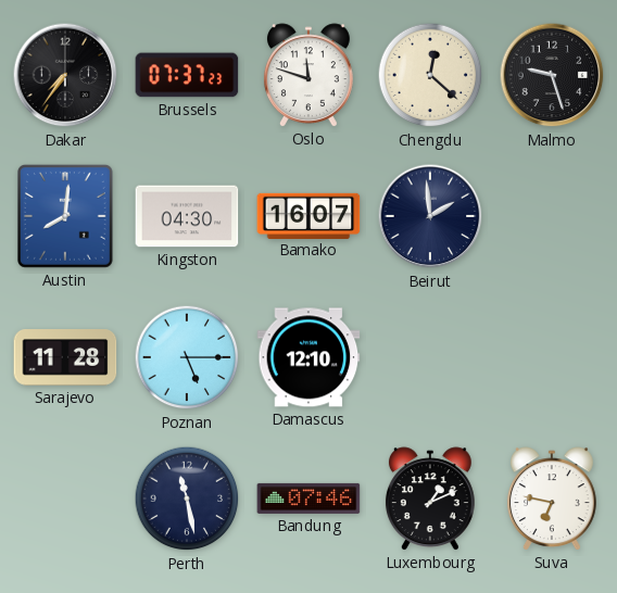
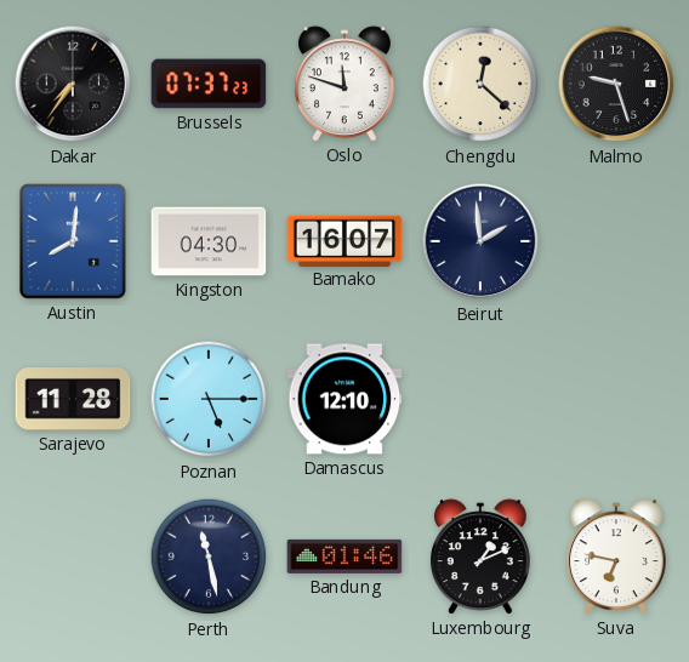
Bandung: 07:46 -> 01:46 (344, 557)
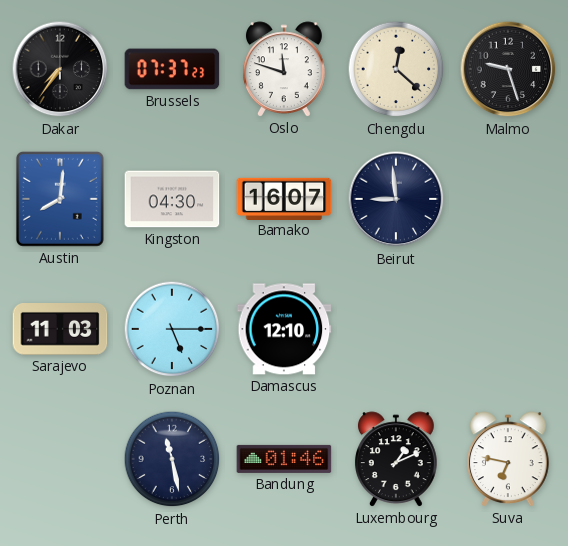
Beirut: 1:59 -> 8:59 (396, 199)
Sarajevo: 11:28 -> 11:03 (60, 330)
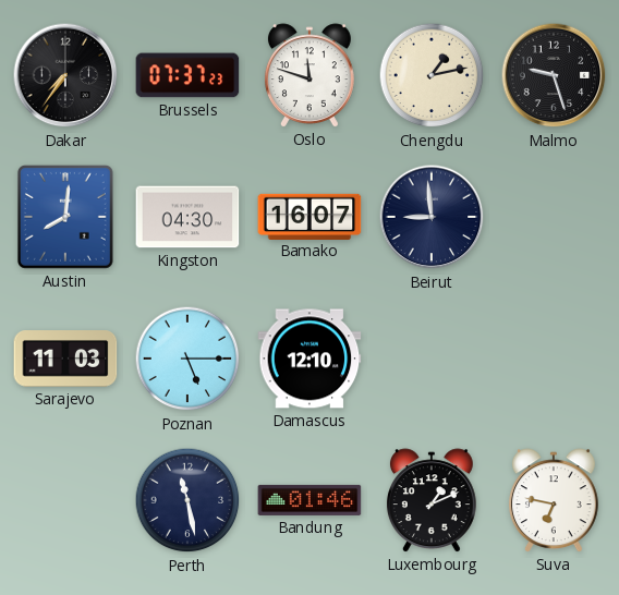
Chengdu: 12:22 -> 1:13 (432, 75)
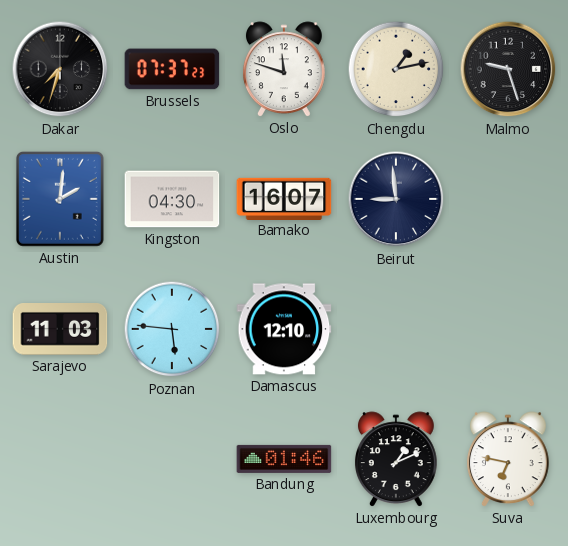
Dakar: 7:36 -> 7:33 (60, 69)
Austin: 8:01 -> 2:01 (60, 200)
Poznan: 5:15 -> 5:46 (172, 329)
Perth: 11:28 -> none (187, 500)
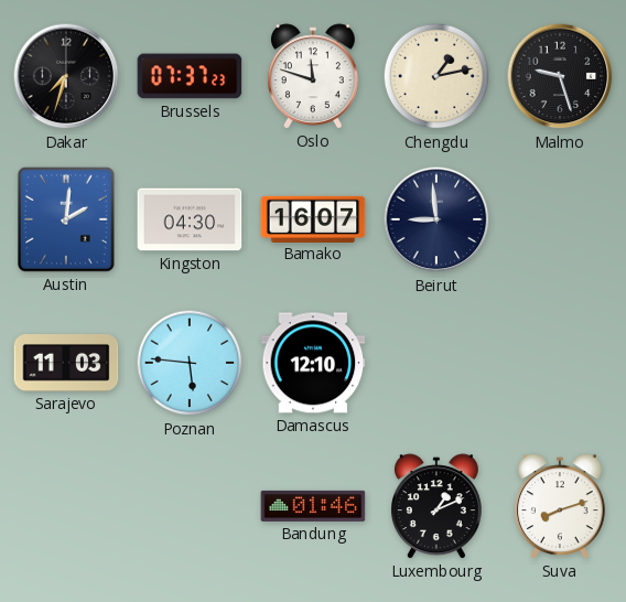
Suva: 6:47 -> 8:12 (560, 506)
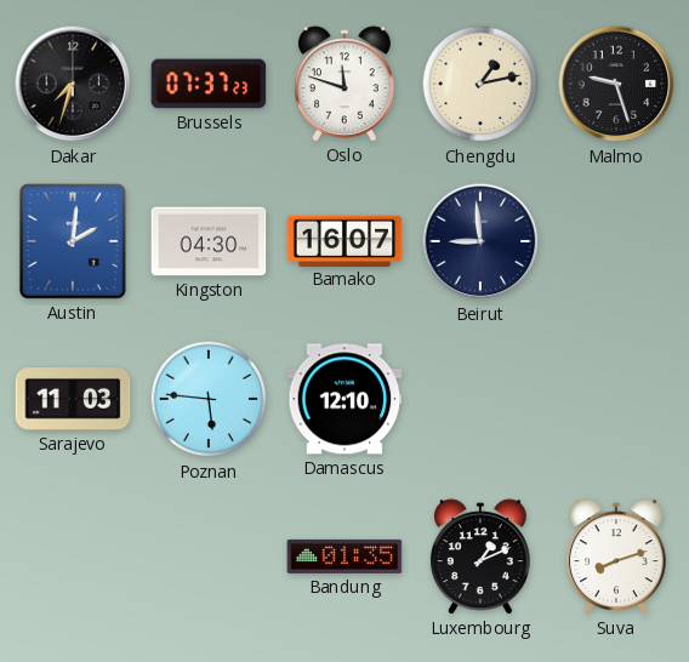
Bandung: 01:46 -> 01:35 (344, 557)
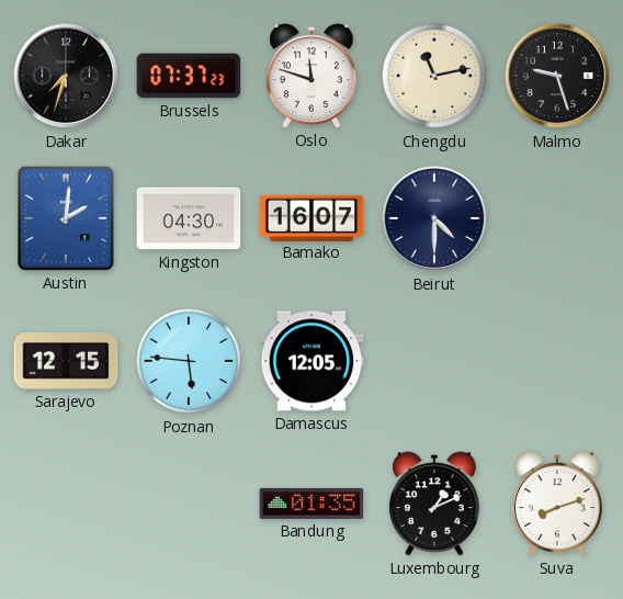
Chengdu: 1:13 -> 11:13 (434, 76)
Beirut: 8:59 -> 4:30 (434, 218)
Sarajevo: 11:03 -> 12:15 (66, 362)
Damascus: 12:10 -> 12:05 (311, 361)
